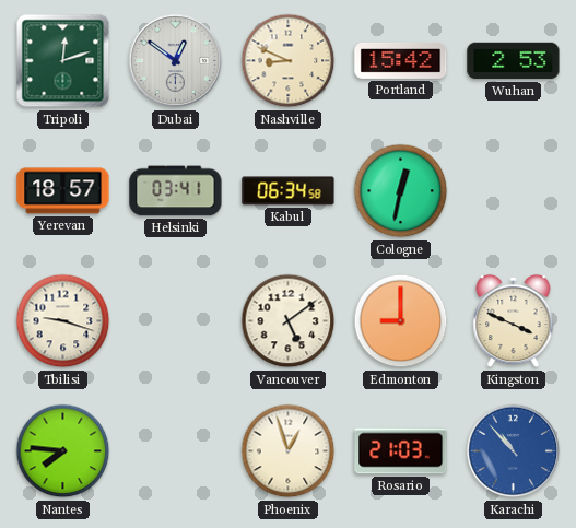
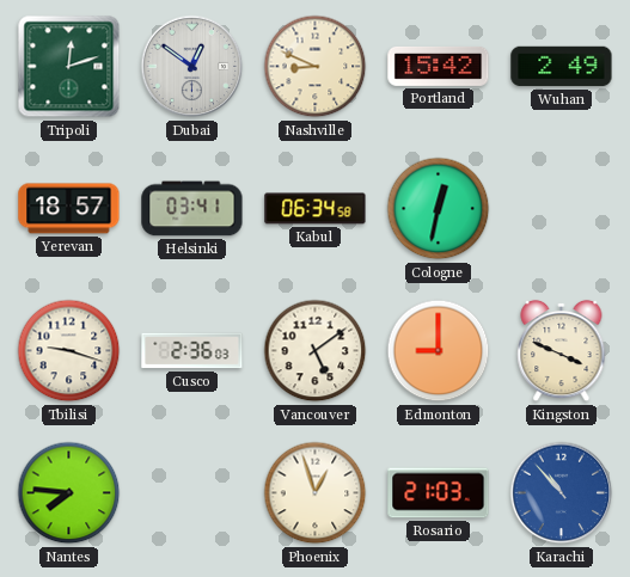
Wuhan: 2:53 -> 2:49 (562, 67)
Cusco: none -> 2:36 (192, 351)
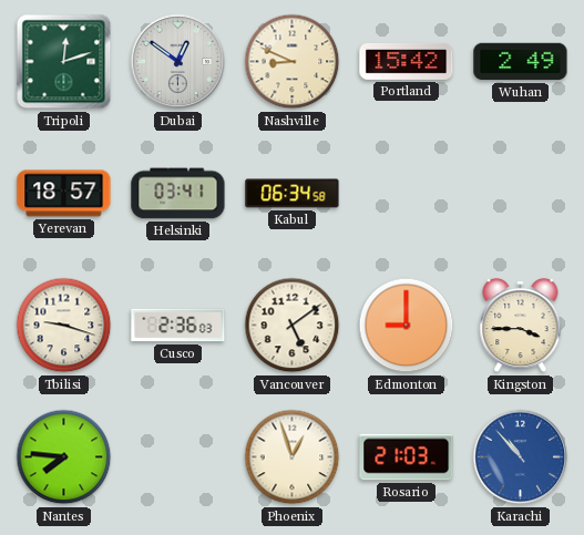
Cologne: 12:32 -> none (439, 209)
Kingston: 3:49 -> 3:45 (521, 326)
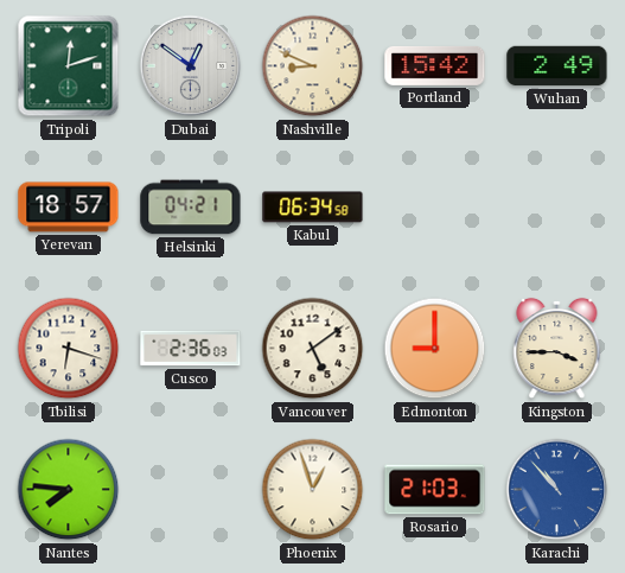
Helsinki: 03:41 -> 04:21 (191, 208)
Tbilisi: 9:18 -> 6:18 (69, 349)
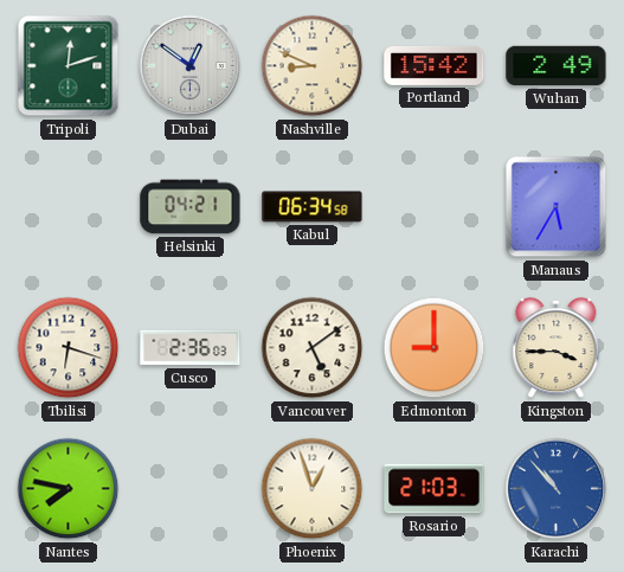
Yerevan: 18:57 -> none (69, 208)
Manaus: none -> 5:35 (557, 207)
Nantes: 7:46 -> 7:47 (69, 489)
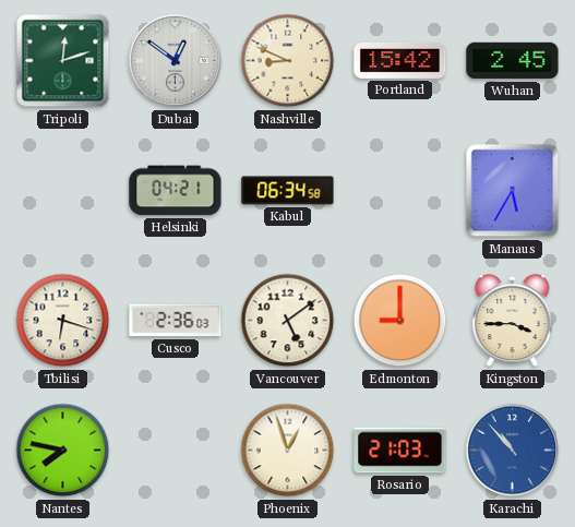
Wuhan: 2:49 -> 2:45 (513, 61)
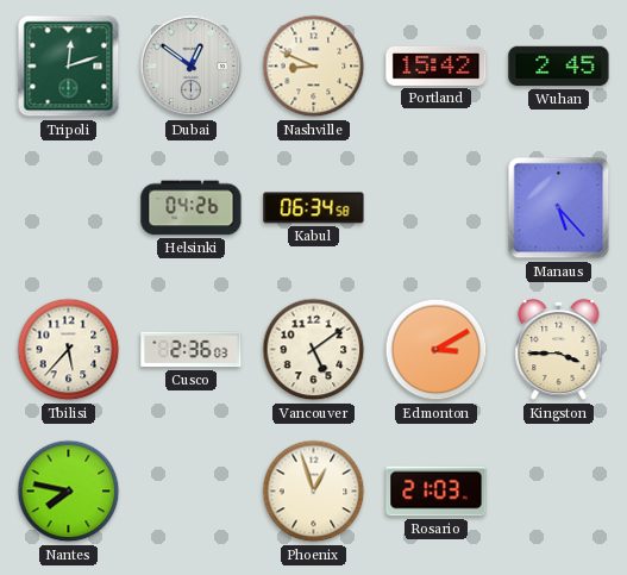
Helsinki: 04:21 -> 04:26 (192, 208)
Manaus: 5:35 -> 5:23 (559, 208)
Tbilisi: 6:18 -> 5:37 (69, 350)
Edmonton: 9:00 -> 3:10 (437, 350)
Karachi: 10:53 -> none (513, 451)
